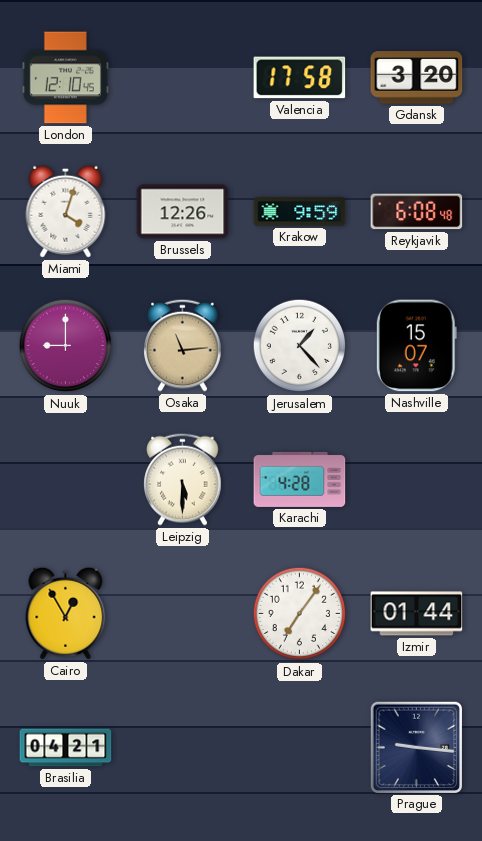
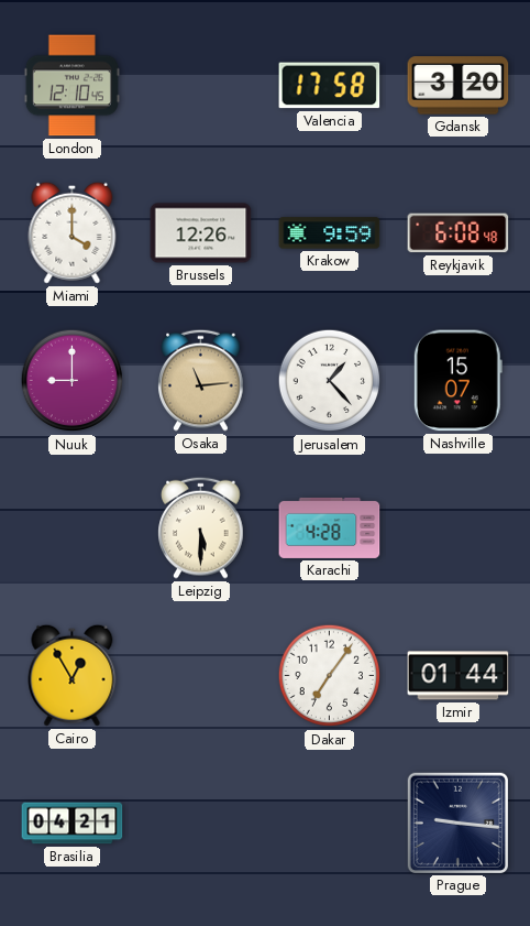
Miami: 4:03 -> 4:00 (73, 232)
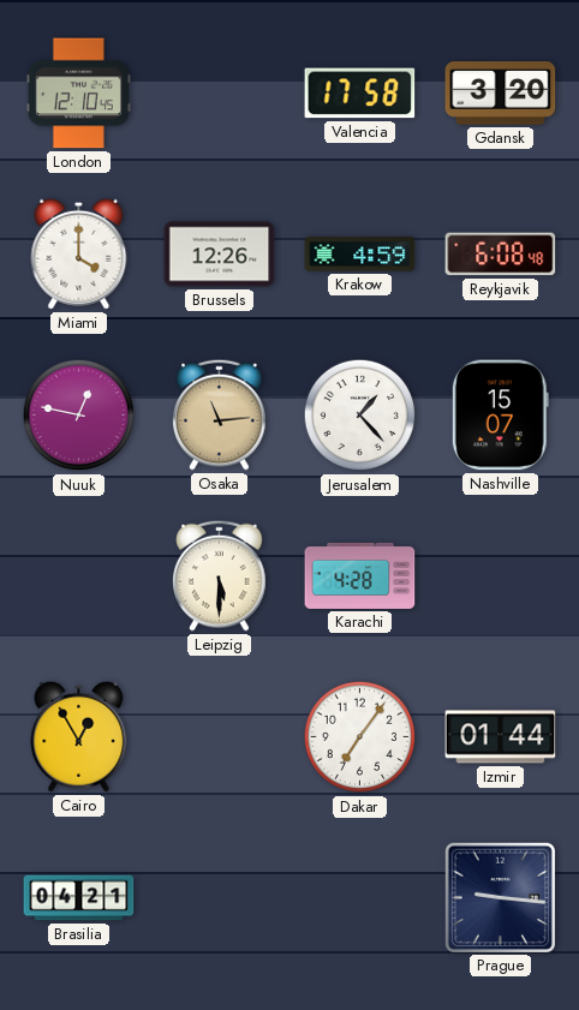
Krakow: 9:59 -> 4:59 (360, 255)
Nuuk: 9:00 -> 12:47 (79, 416)
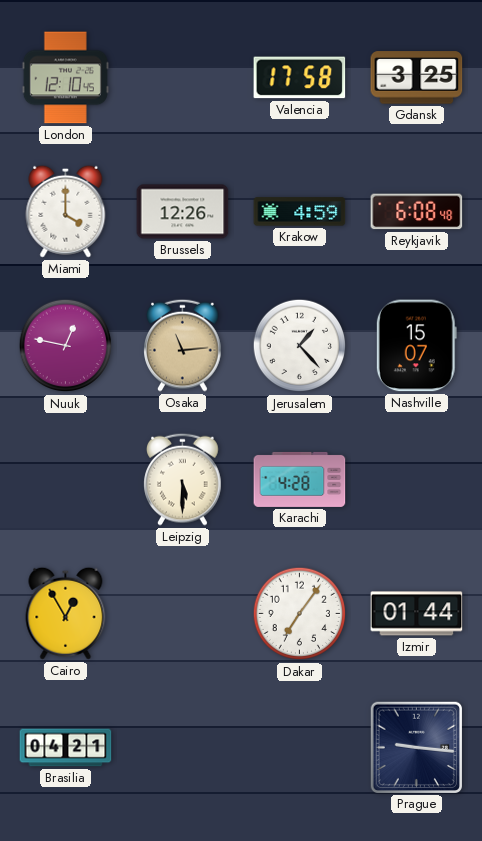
Gdansk: 3:20 -> 3:25 (417, 78)
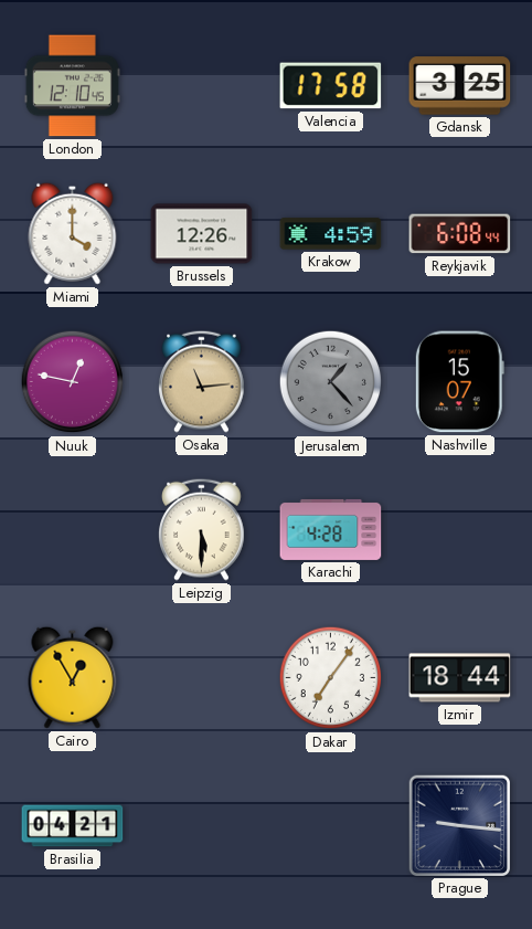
Reykjavik: 6:08:48 -> 6:08:44 (460, 234)
Jerusalem dial: white -> grey (331, 382)
Izmir: 01:44 -> 18:44 (460, 678)
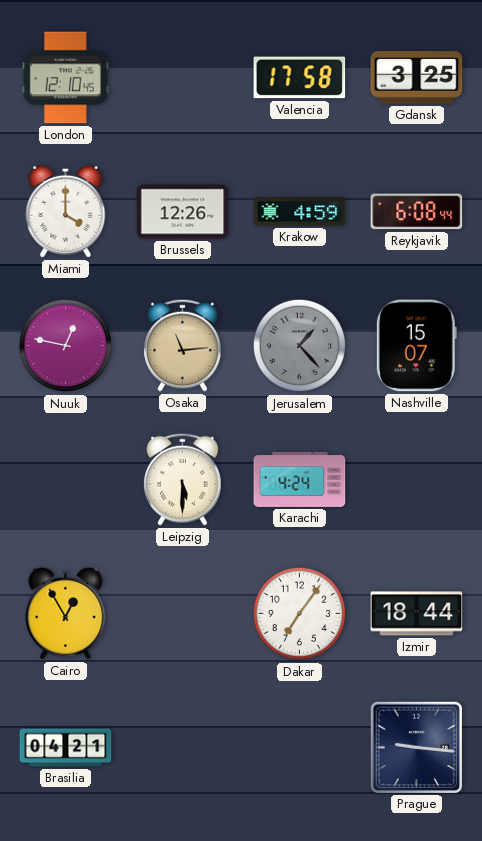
Karachi: 4:28 -> 4:24 (300, 479)
